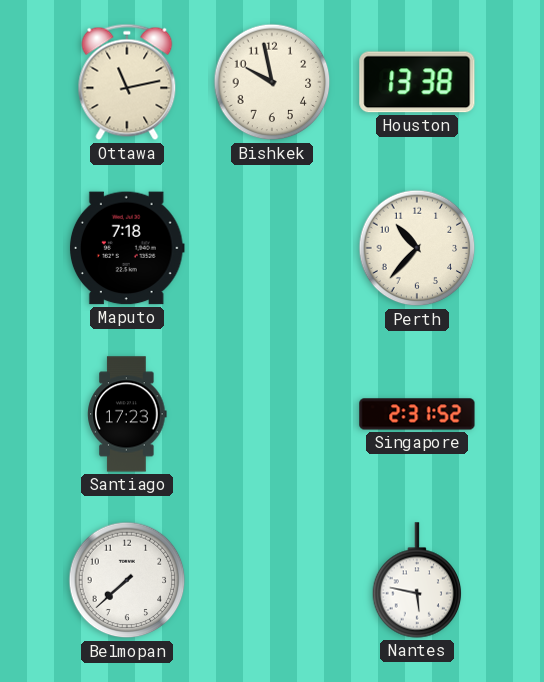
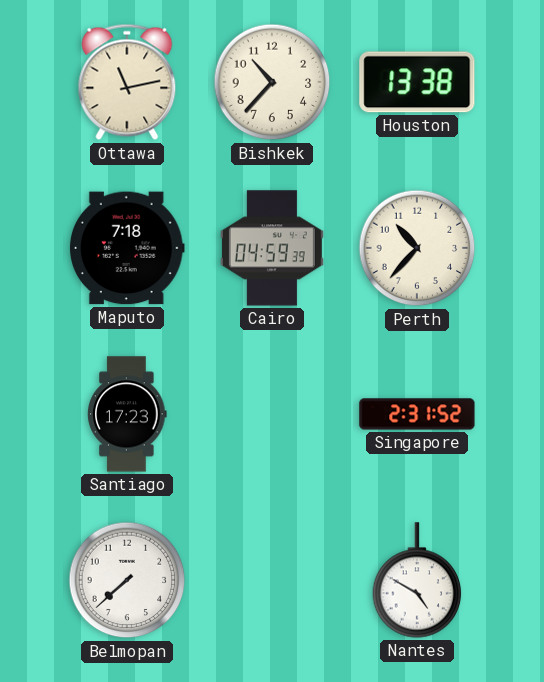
Bishkek: 9:58 -> 10:37 (272, 82)
Cairo: none -> 04:59 (272, 248)
Nantes: 5:47 -> 4:50 (417, 580)
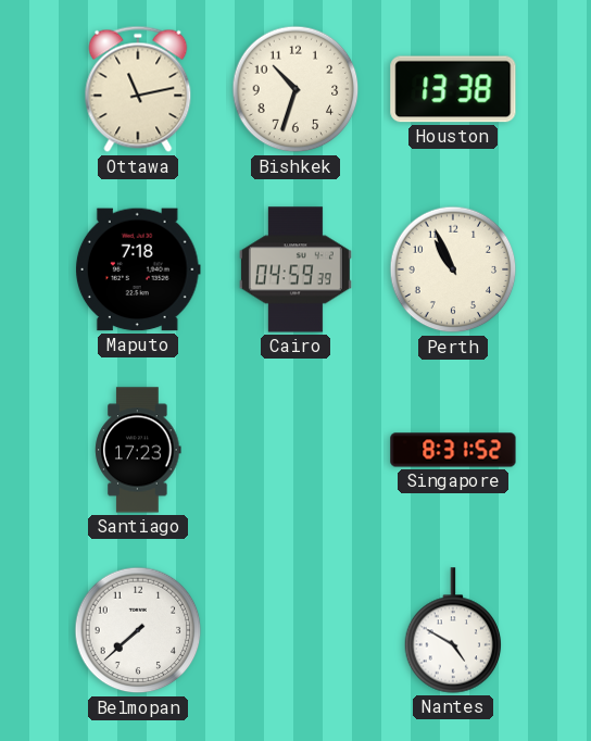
Bishkek: 10:37 -> 10:33 (295, 89)
Perth: 10:37 -> 10:56 (453, 269)
Singapore: 2:31 -> 8:31 (453, 450)
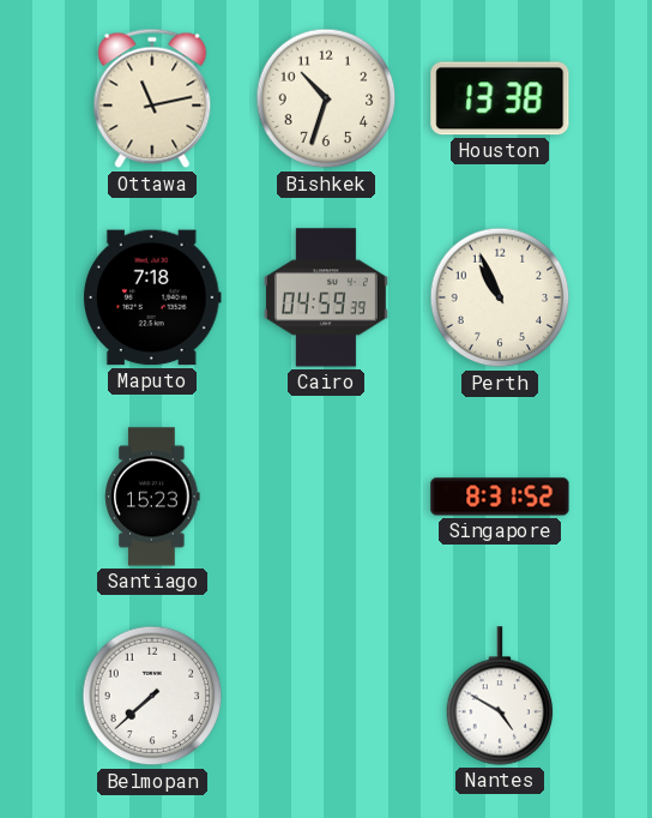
Santiago: 17:23 -> 15:23 (152, 497)
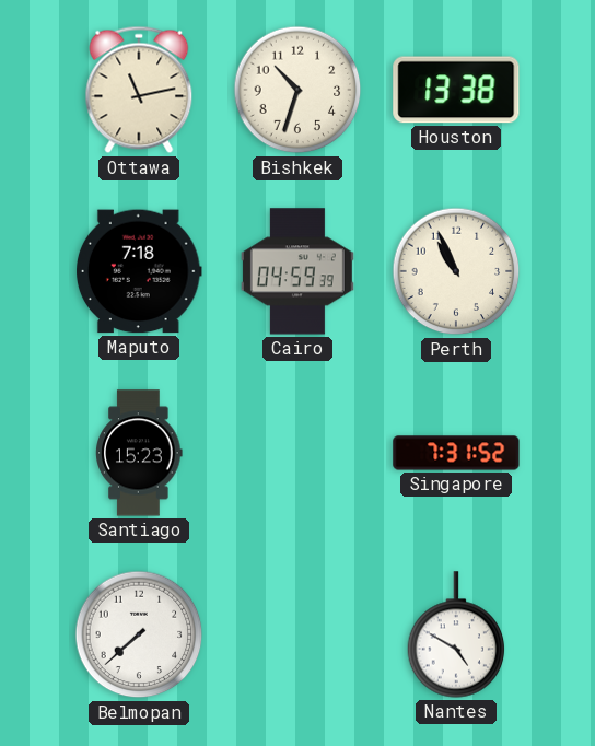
Singapore: 8:31 -> 7:31 (456, 453)
